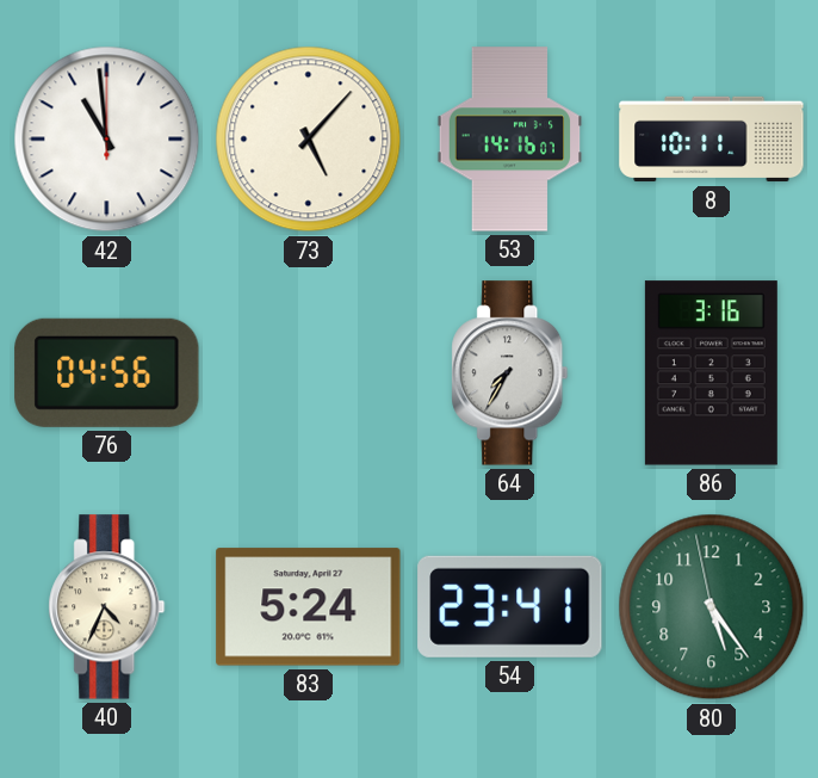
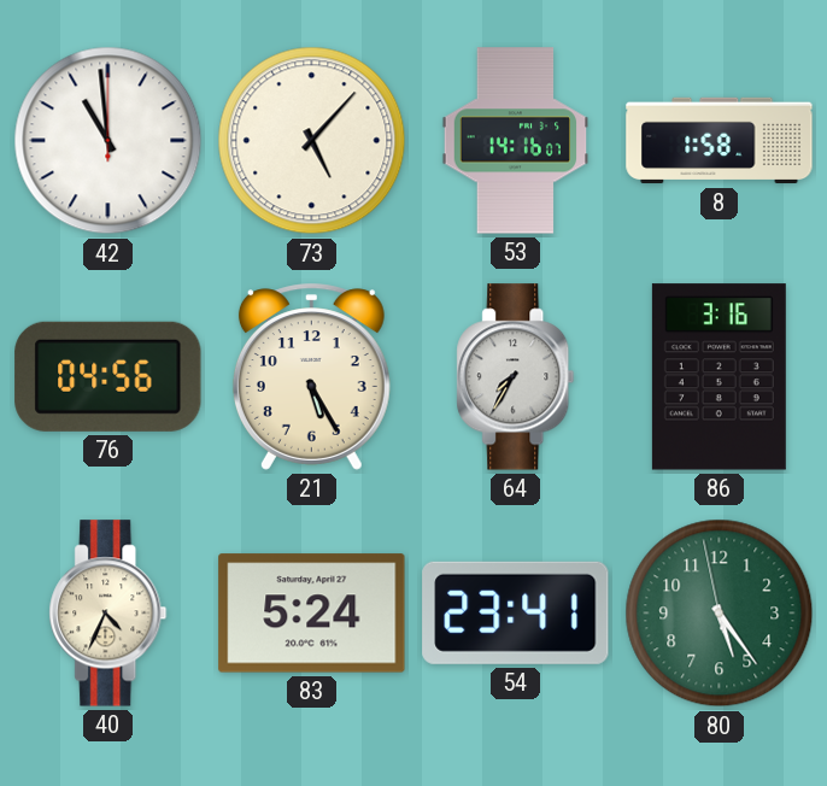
8: 10:11 -> 1:58 (720, 141)
21: none -> 5:25 (311, 377)
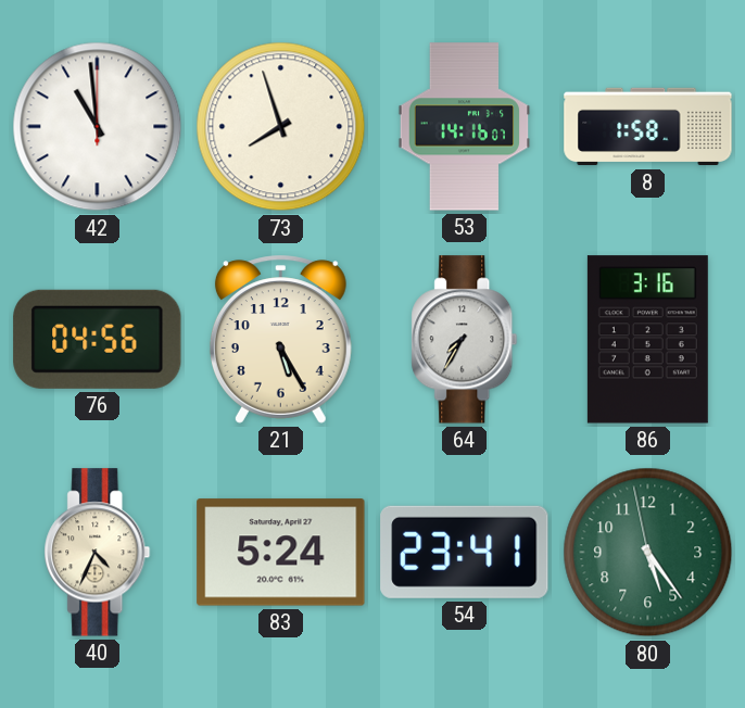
73: 5:07 -> 7:57 (281, 127)
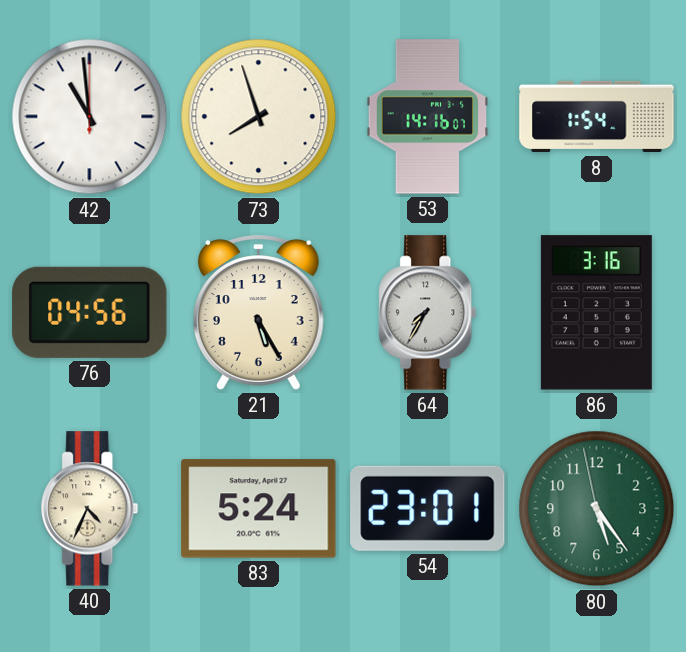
8: 1:58 -> 1:54 (597, 117)
54: 23:41 -> 23:01 (428, 508)
